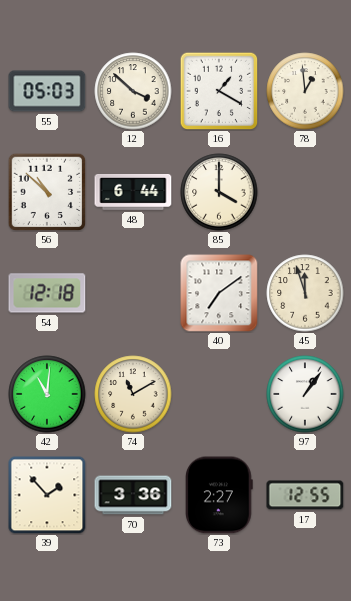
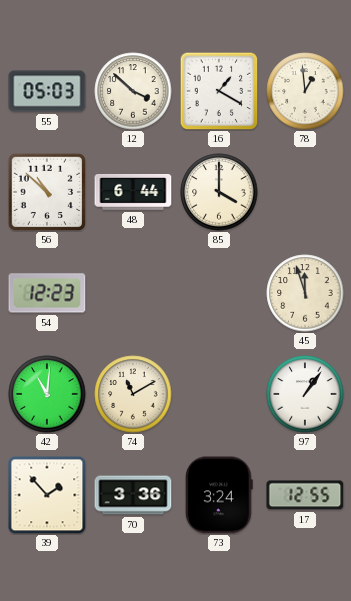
54: 12:18 -> 12:23 (47, 293)
40: 7:09 -> none (219, 293)
73: 2:27 -> 3:24 (220, 495)
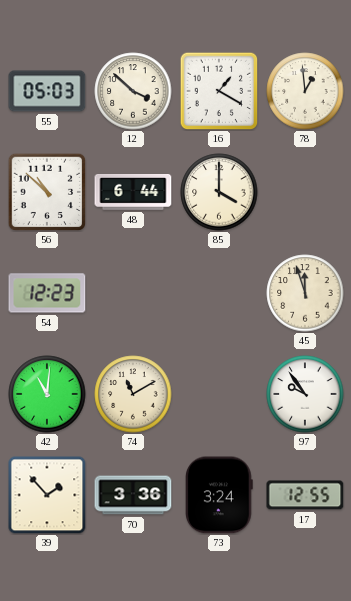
97: 1:06 -> 9:54 (305, 394)
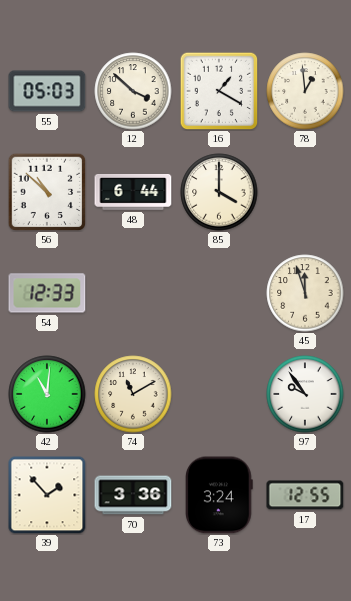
54: 12:23 -> 12:33 (47, 293)
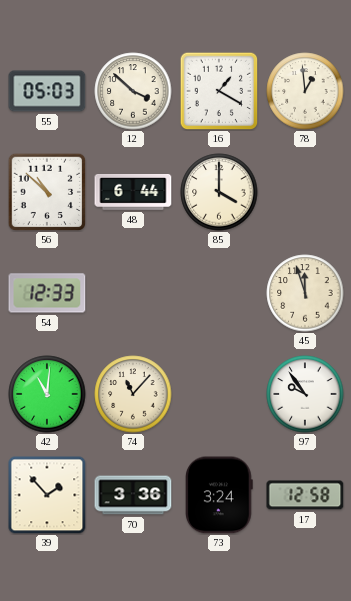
74: 11:10 -> 11:07 (133, 394)
17: 12:55 -> 12:58 (305, 495)
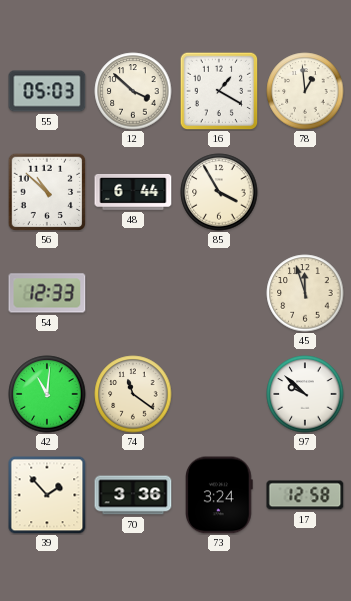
85: 4:00 -> 3:55 (219, 192)
74: 11:07 -> 11:21 (133, 394)
97: 9:54 -> 9:52 (305, 394)
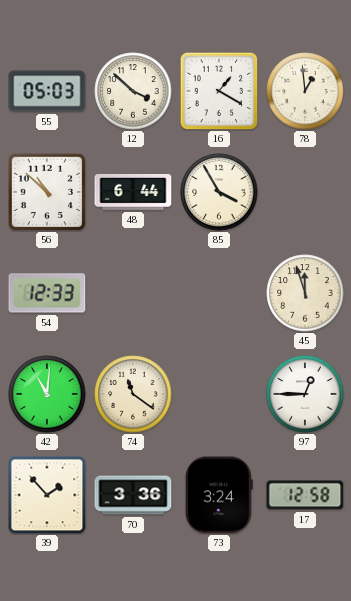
97: 9:52 -> 12:45 (305, 394)
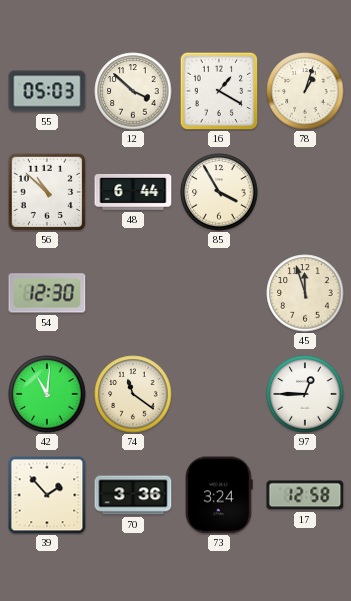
78: 12:59 -> 1:03 (305, 91)
54: 12:33 -> 12:30 (47, 293)
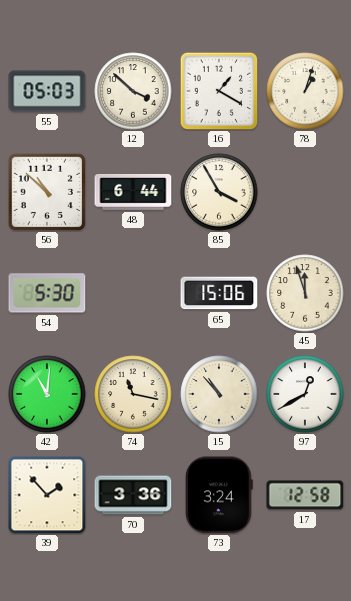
54: 12:30 -> 5:30 (47, 293)
65: none -> 15:06 (219, 293)
74: 11:21 -> 11:17 (133, 394)
15: none -> 10:53 (219, 394)
97: 12:45 -> 12:40 (305, 394)
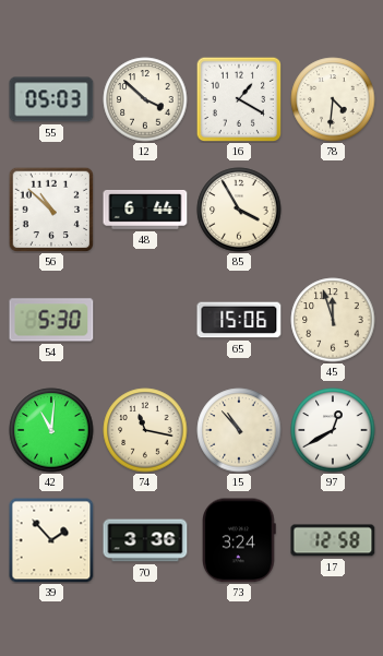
78: 1:03 -> 4:31 (333, 99)
